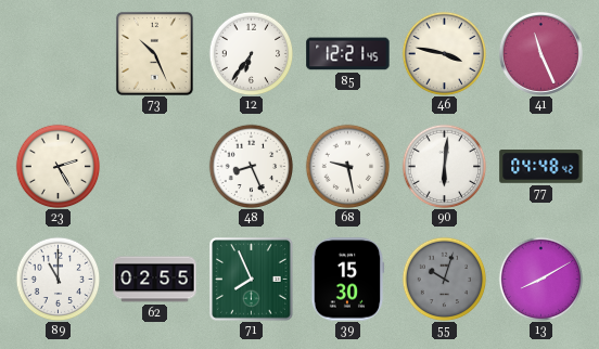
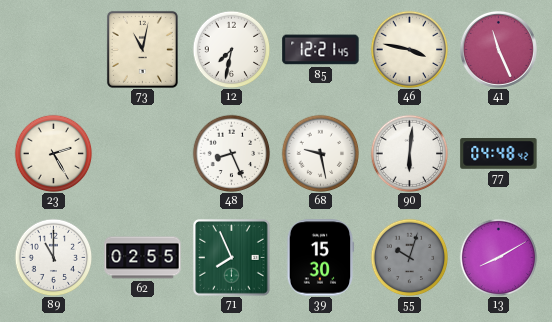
73: 10:26 -> 11:02 (142, 49)
12: 6:36 -> 7:32 (231, 49)
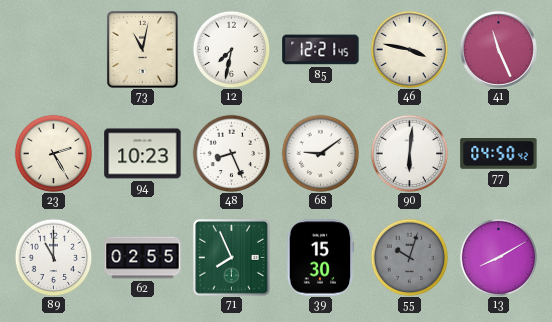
94: none -> 10:23 (143, 154)
68: 9:28 -> 9:09 (320, 153)
77: 04:48 -> 04:50 (499, 154)
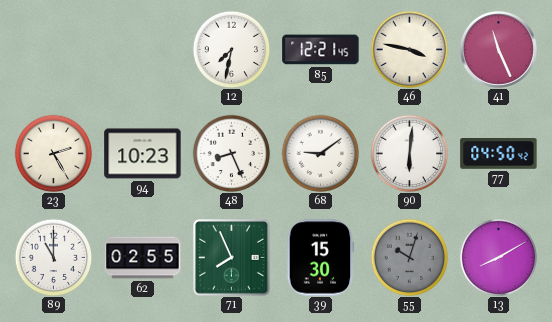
73: 11:02 -> none (142, 49)
